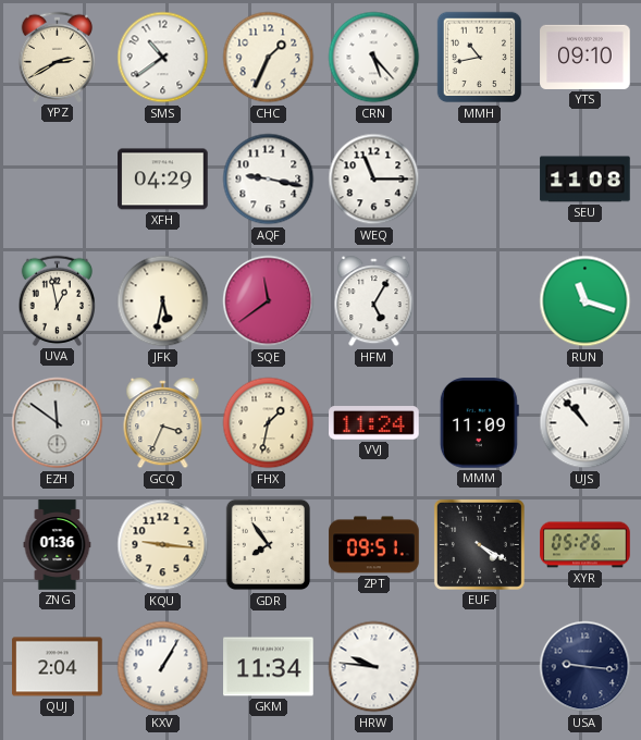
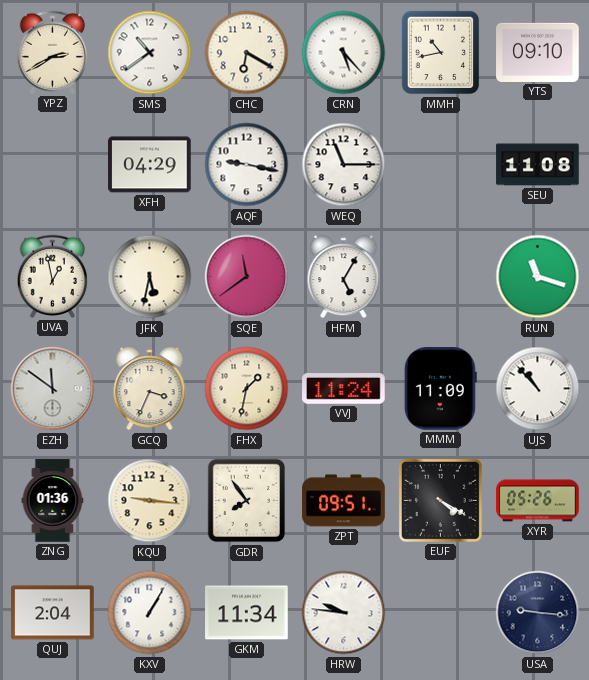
CHC: 1:34 -> 6:20 (247, 53)
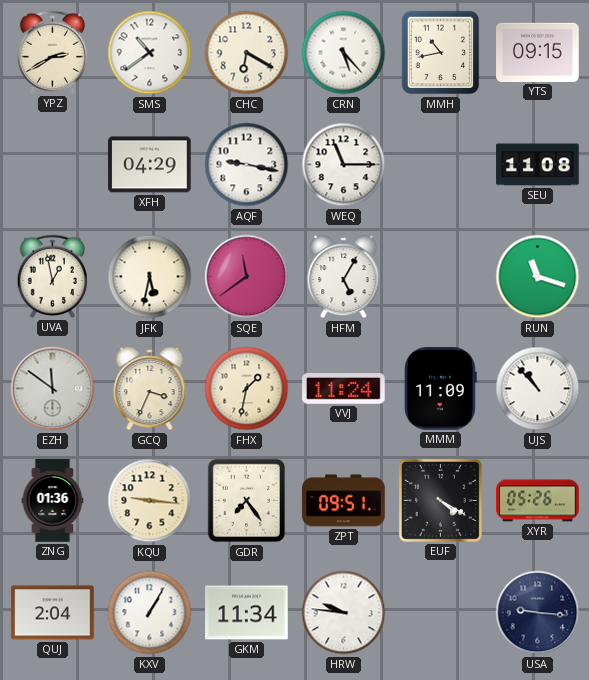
YTS: 09:10 -> 09:15 (538, 52)
GDR: 7:54 -> 7:24 (247, 501)
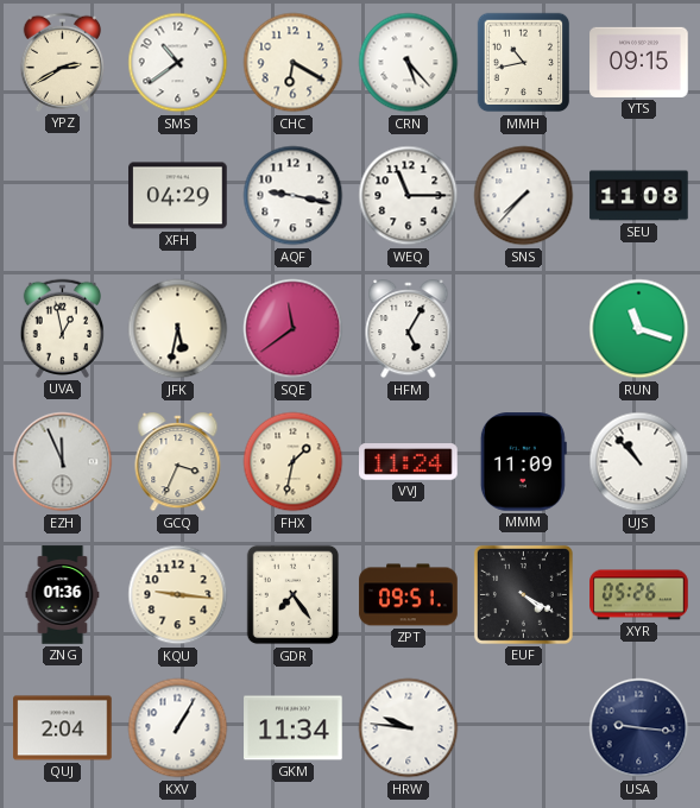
SNS: none -> 7:37 (524, 196)
EZH: 11:51 -> 11:56 (63, 462)
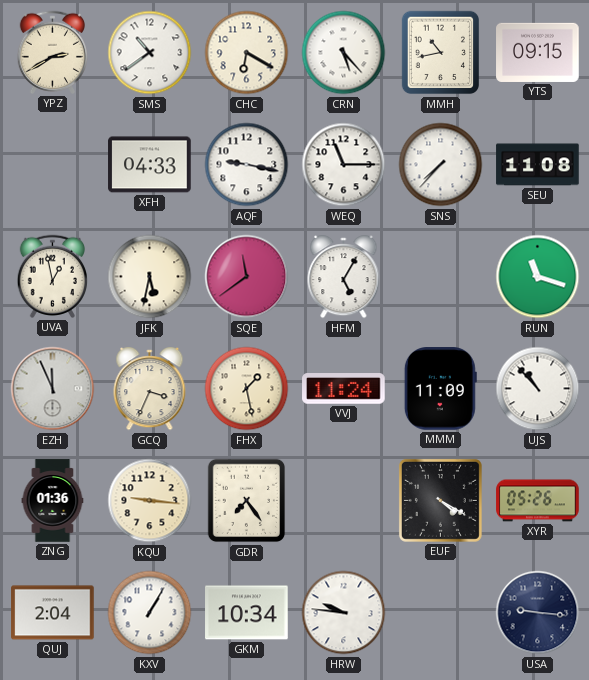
XFH: 04:29 -> 04:33 (150, 165)
FHX: 1:32 -> 1:28 (247, 389)
ZPT: 09:51 -> none (409, 595)
GKM: 11:34 -> 10:34 (247, 613)
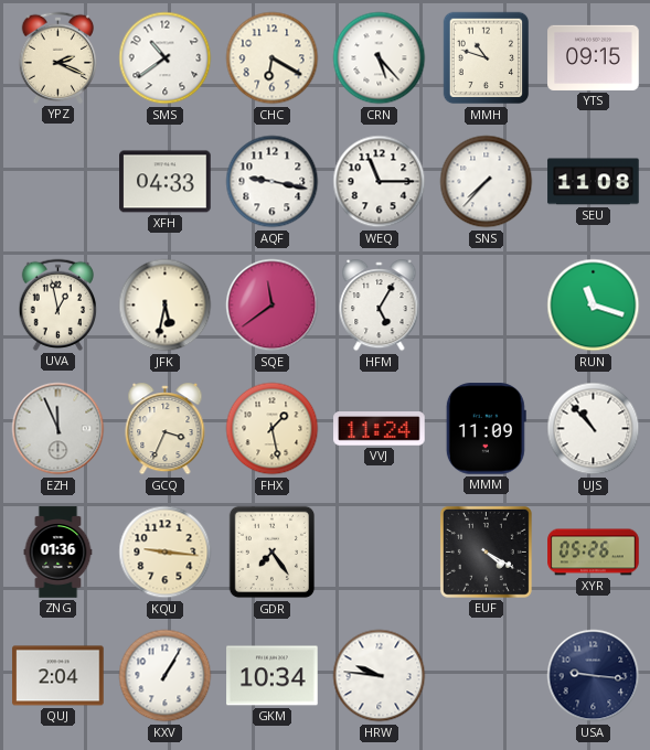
YPZ: 2:40 -> 2:19 (58, 57)
MMH: 10:43 -> 10:48 (487, 58)
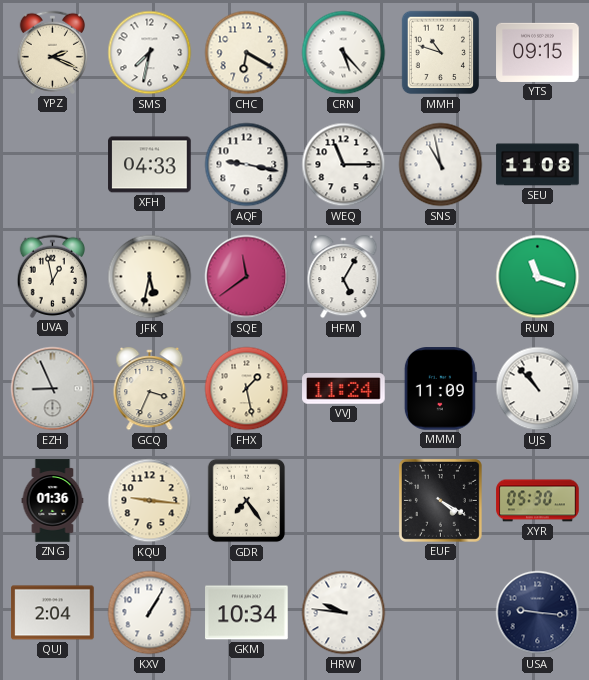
SMS: 10:39 -> 7:32 (150, 53)
SNS: 7:37 -> 10:58 (441, 165)
EZH: 11:56 -> 8:56 (53, 389)
XYR: 05:26 -> 05:30 (538, 501)
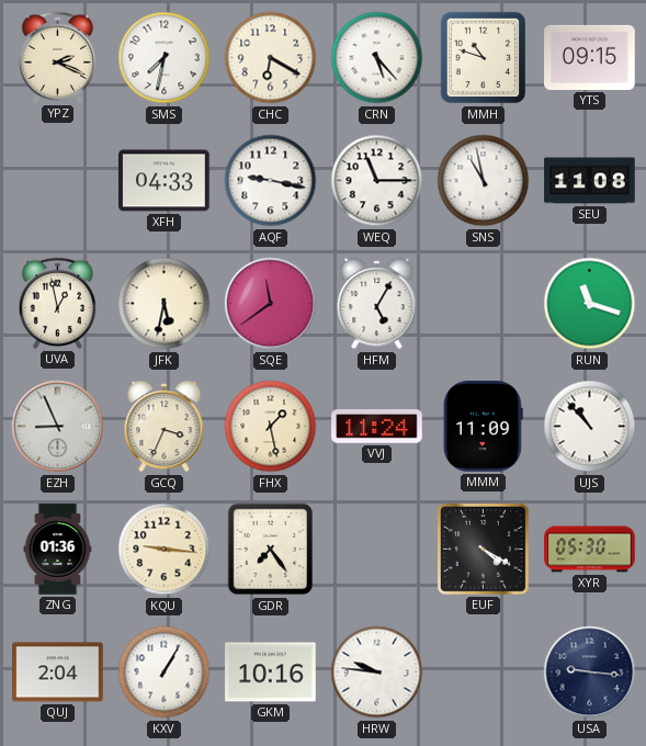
GKM: 10:34 -> 10:16 (271, 672)
